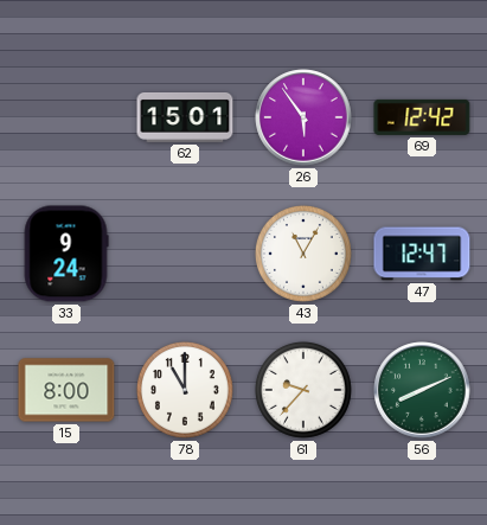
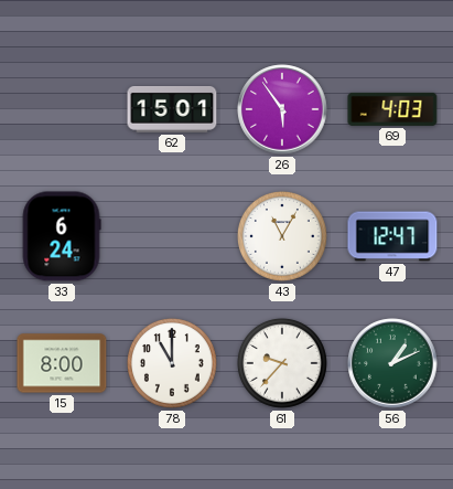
69: 12:42 -> 4:03 (392, 109)
33: 9:24 -> 6:24 (62, 236)
56: 8:11 -> 1:11 (392, 363)
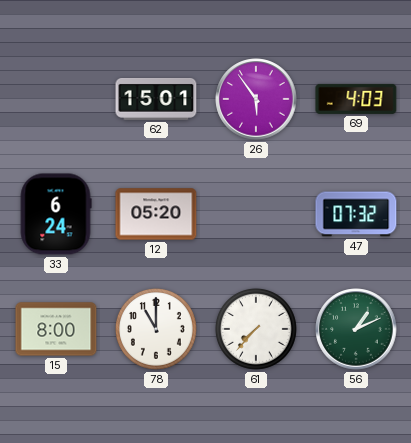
12: none -> 05:20 (156, 214)
43: 11:05 -> none (282, 236)
47: 12:47 -> 07:32 (356, 214)
61: 9:37 -> 7:37 (256, 329)
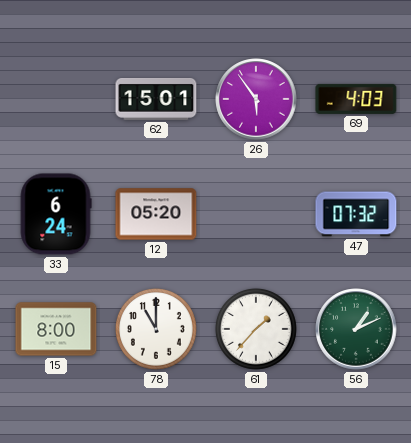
61: 7:37 -> 1:37 (256, 329)
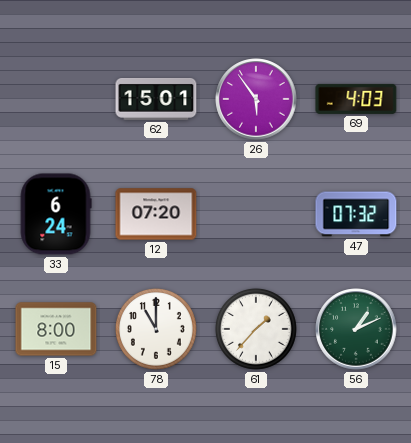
12: 05:20 -> 07:20 (156, 214)
